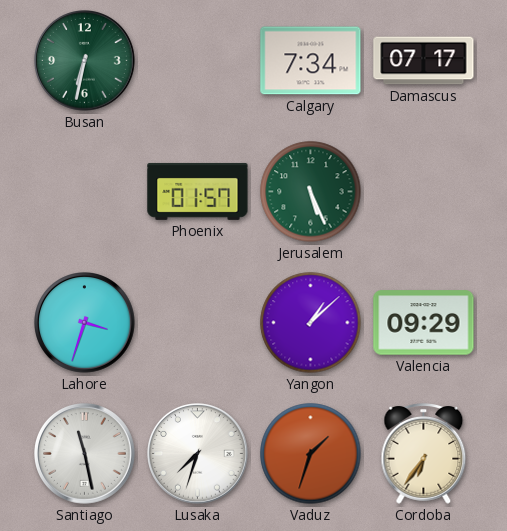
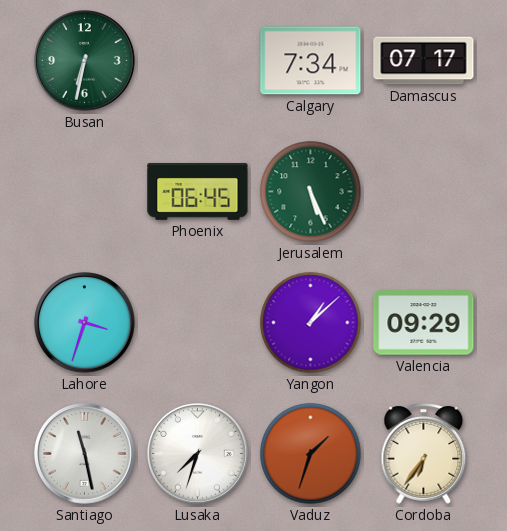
Phoenix: 01:57 -> 06:45 (198, 191)
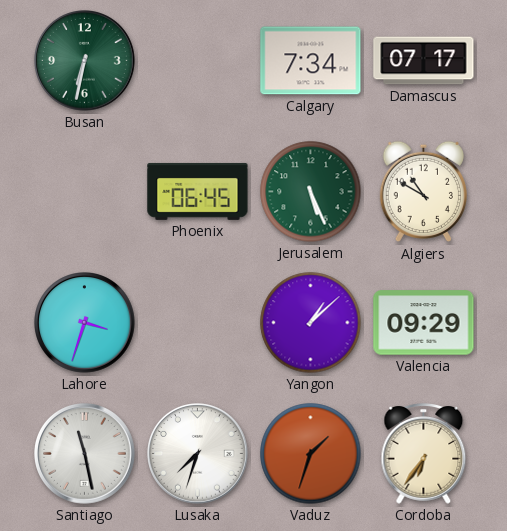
Algiers: none -> 10:50 (423, 192)
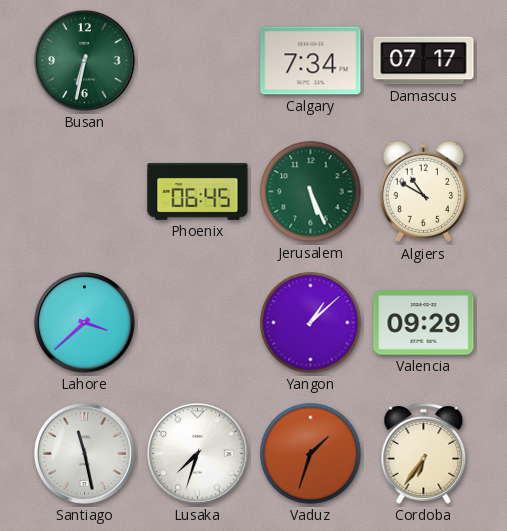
Lahore: 3:33 -> 3:38 (85, 323)
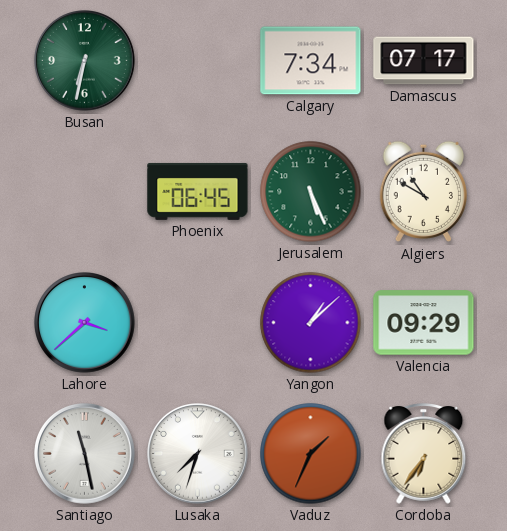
Vaduz: 1:33 -> 1:34 (311, 454)
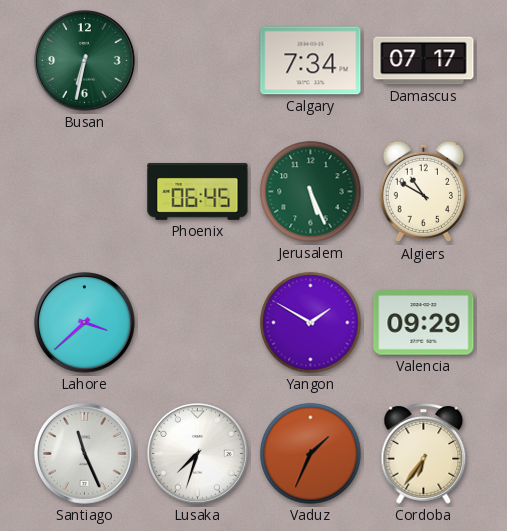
Yangon: 1:08 -> 1:50 (311, 323)
Santiago: 11:28 -> 11:26 (85, 454)
